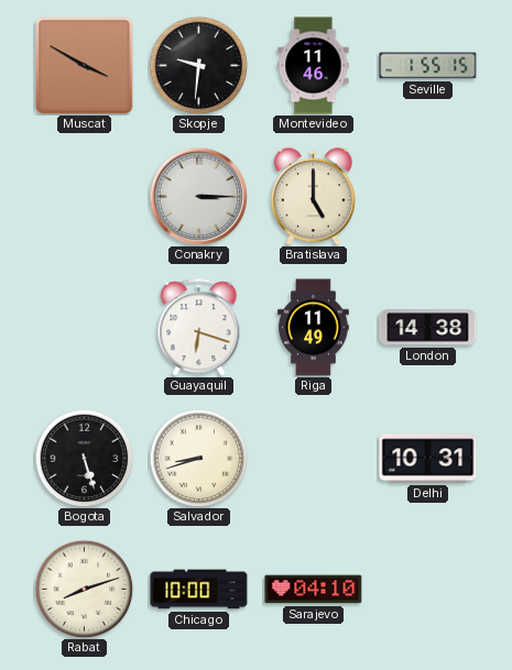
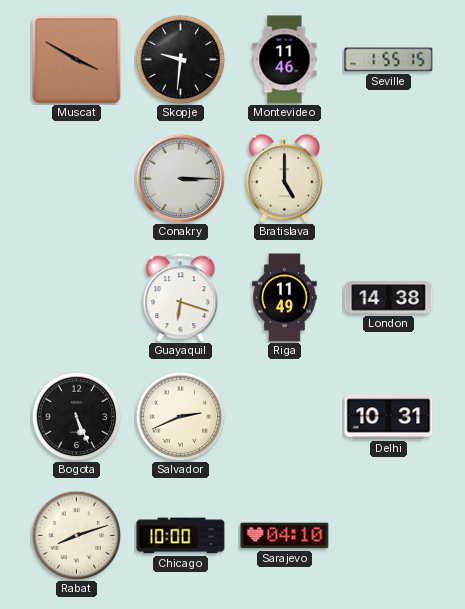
Bogota: 5:27 -> 5:26 (76, 416)
Salvador: 8:42 -> 2:41 (180, 416)
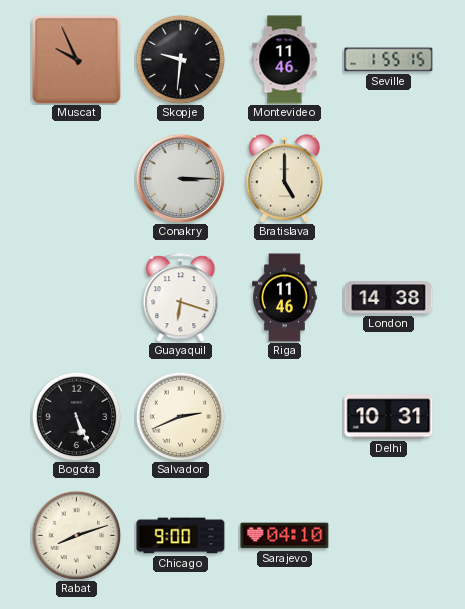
Muscat: 3:50 -> 9:56 (77, 60)
Riga: 11:49 -> 11:46 (285, 298)
Chicago: 10:00 -> 9:00 (181, 536)
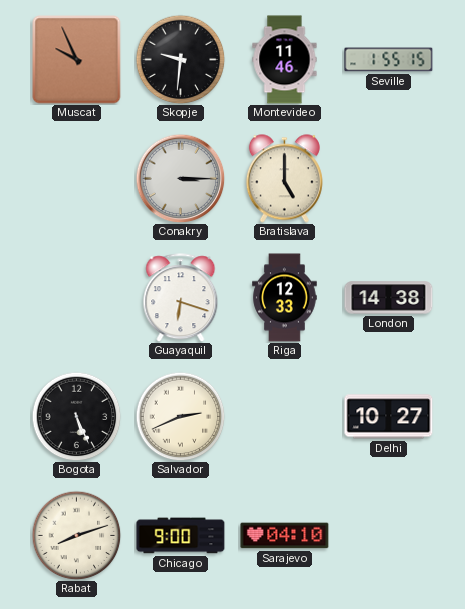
Riga: 11:46 -> 12:33 (285, 298)
Delhi: 10:31 -> 10:27 (389, 417)
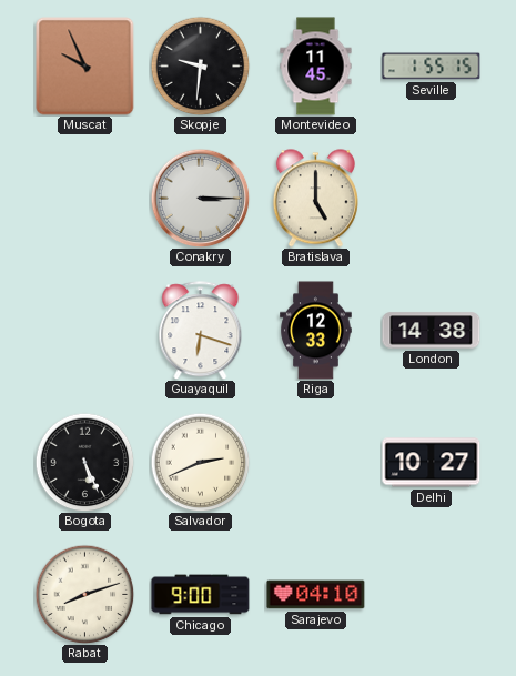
Montevideo: 11:46 -> 11:45 (316, 67)
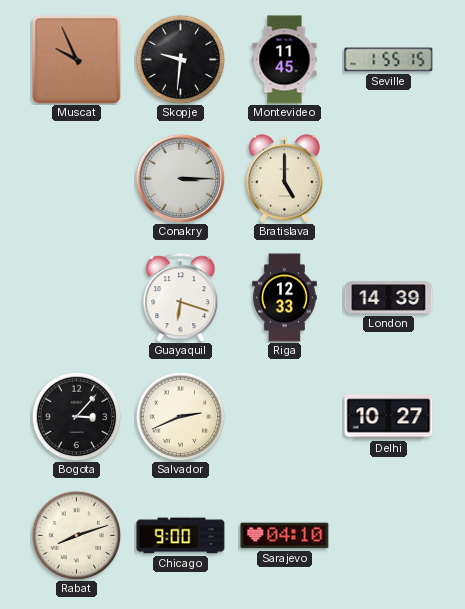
London: 14:38 -> 14:39 (389, 298)
Bogota: 5:26 -> 3:07 (76, 416)
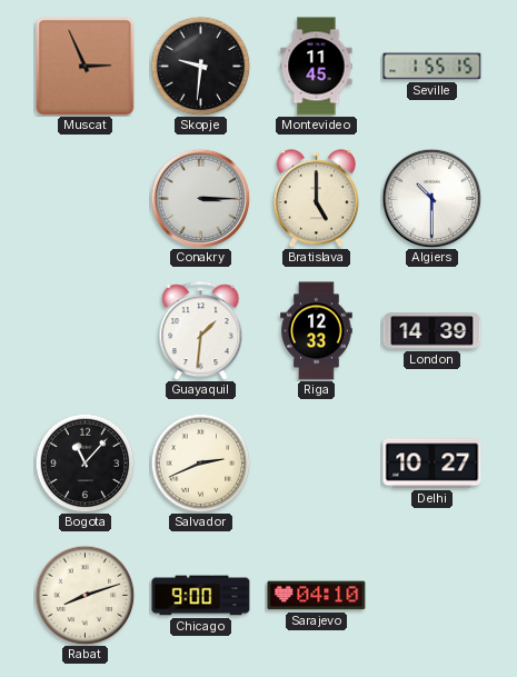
Muscat: 9:56 -> 2:56 (86, 67)
Algiers: none -> 10:30 (431, 198)
Guayaquil: 6:18 -> 1:31 (201, 331)
Bogota: 3:07 -> 11:07 (84, 462)
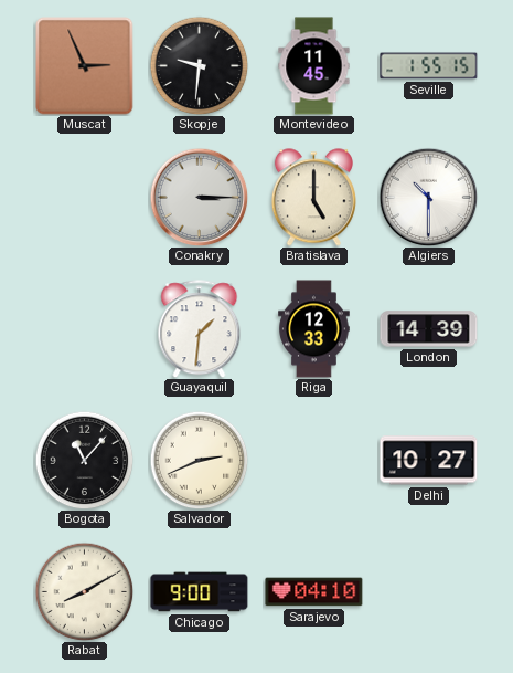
Rabat: 8:12 -> 8:10 (84, 591)
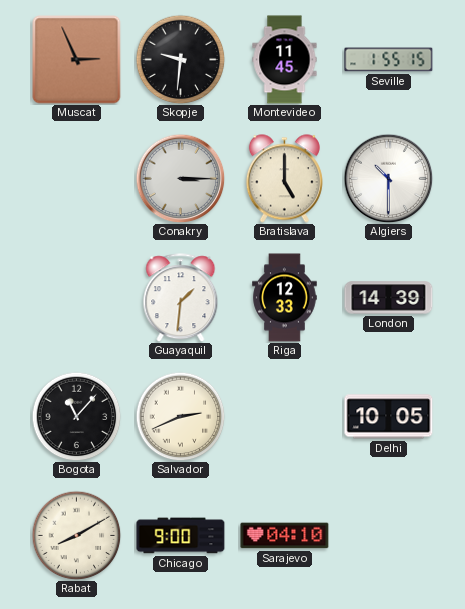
Delhi: 10:27 -> 10:05 (389, 417)
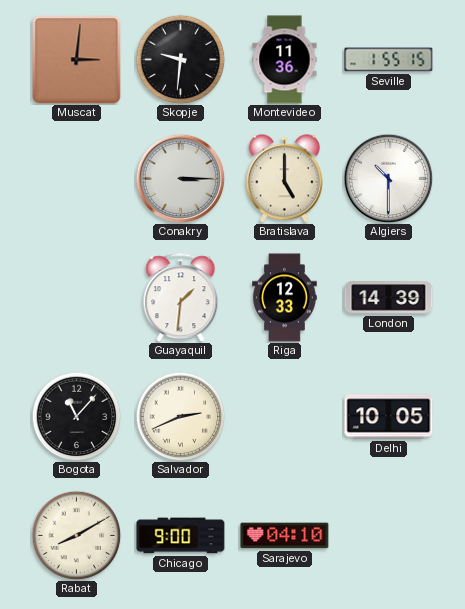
Muscat: 2:56 -> 3:01 (77, 60)
Montevideo: 11:45 -> 11:36 (285, 60)
